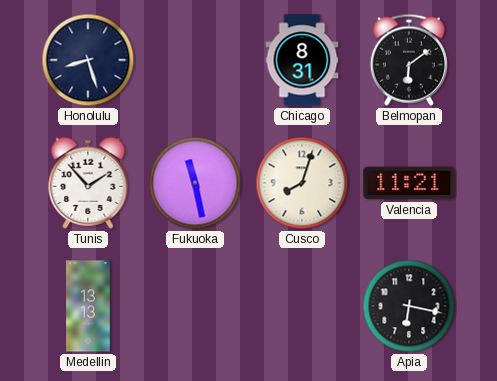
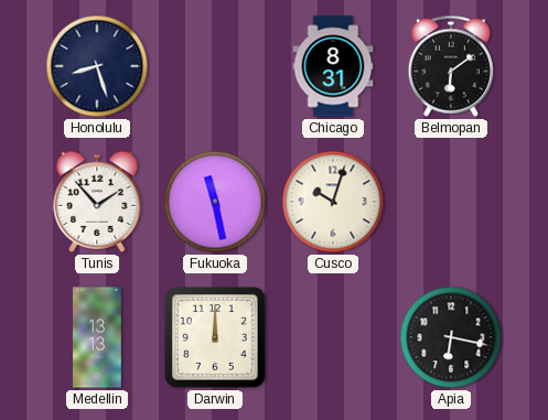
Cusco: 8:03 -> 10:03 (333, 202)
Valencia: 11:21 -> none (409, 183)
Darwin: none -> 12:00 (215, 337)
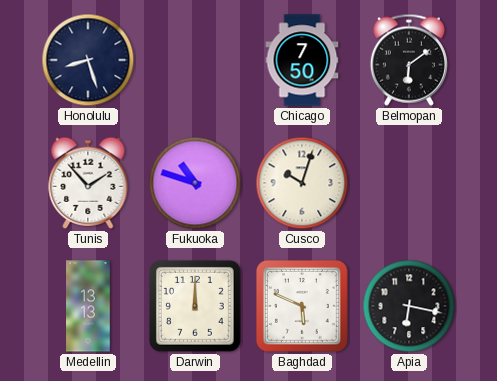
Chicago: 8:31 -> 7:50 (302, 60)
Fukuoka: 11:28 -> 10:48 (195, 183)
Baghdad: none -> 5:49 (302, 306)
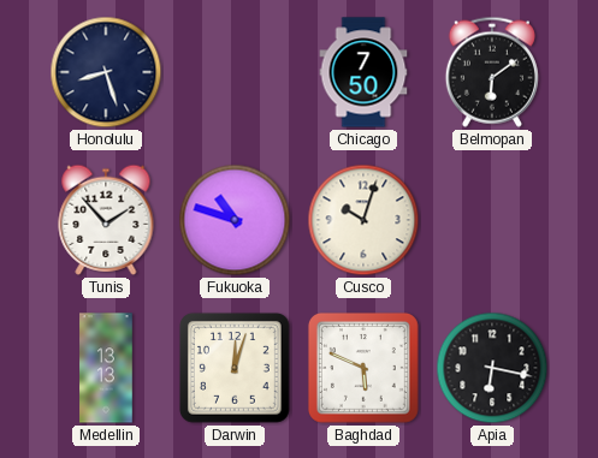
Darwin: 12:00 -> 12:03 (235, 368)
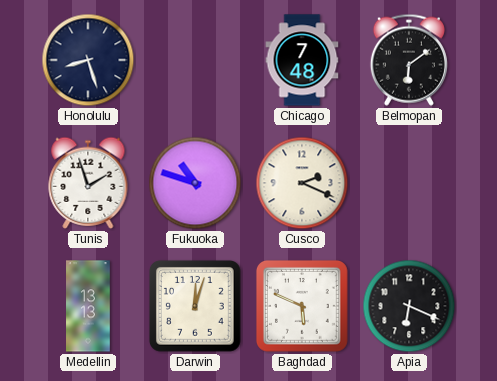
Chicago: 7:50 -> 7:48 (302, 60)
Tunis: 1:53 -> 1:57 (88, 183)
Cusco: 10:03 -> 2:19 (302, 183)
Apia: 6:17 -> 6:19 (409, 306)
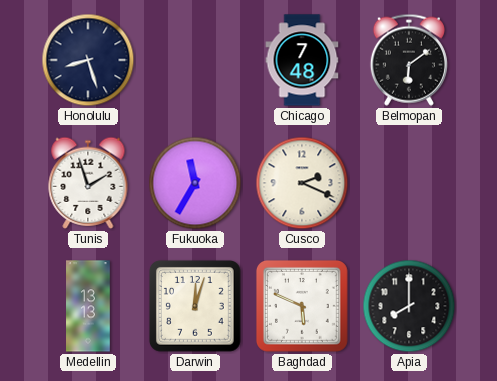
Fukuoka: 10:48 -> 11:35 (195, 183)
Apia: 6:19 -> 8:00 (409, 306)
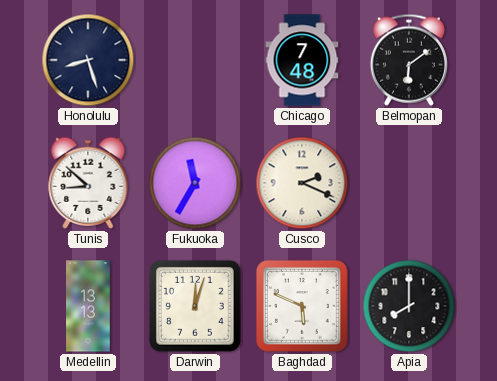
Tunis: 1:57 -> 8:52 (88, 183)
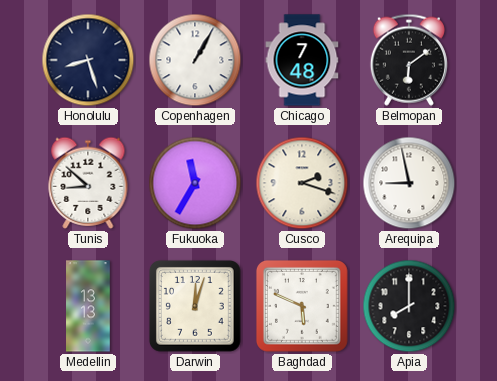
Copenhagen: none -> 1:05 (195, 60)
Cusco: 2:19 -> 2:18 (302, 183)
Arequipa: none -> 8:58 (409, 183)
